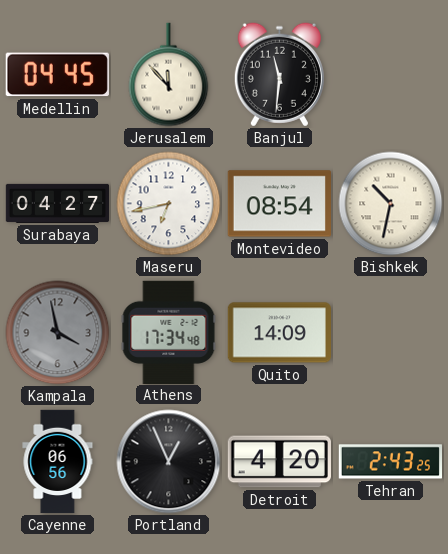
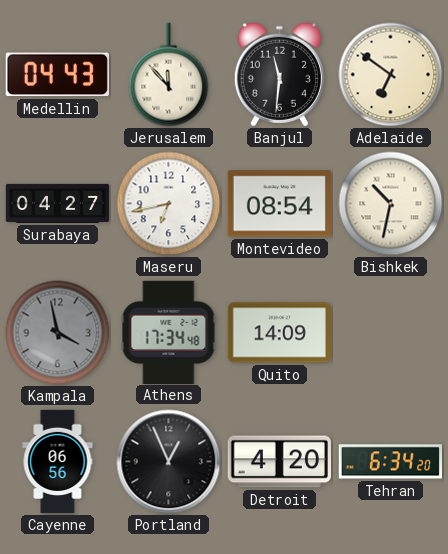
Medellin: 04:45 -> 04:43 (57, 75)
Adelaide: none -> 6:51 (391, 75)
Tehran: 2:43 -> 6:34 (390, 462)
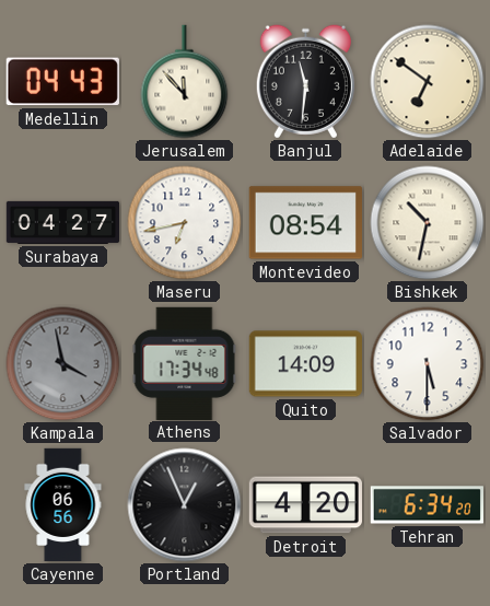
Salvador: none -> 5:30 (428, 364)
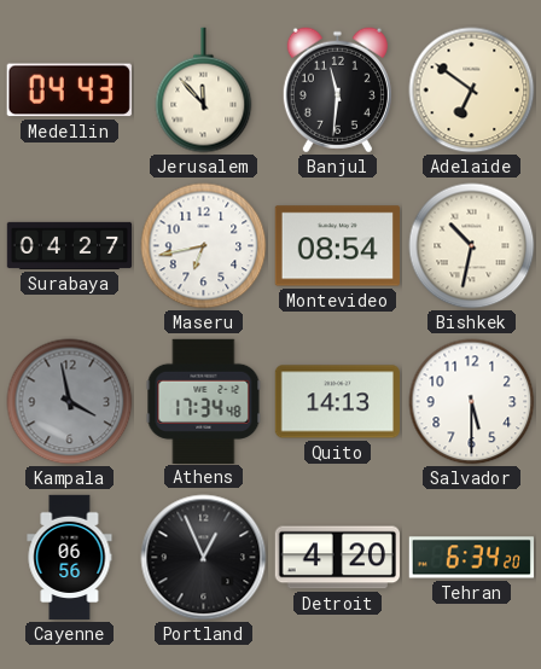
Quito: 14:09 -> 14:13 (337, 402)
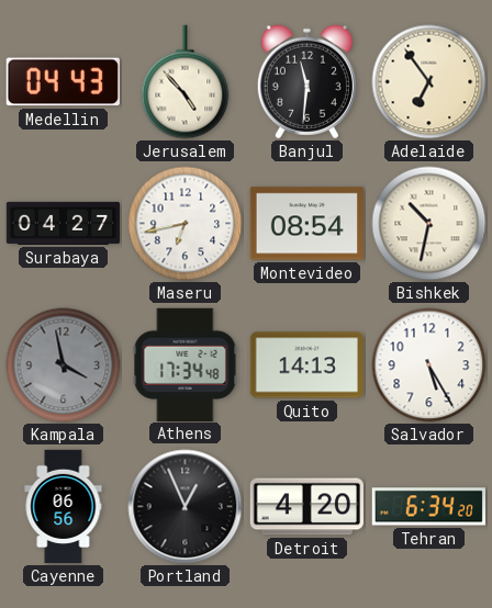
Jerusalem: 11:53 -> 4:53 (186, 82)
Adelaide: 6:51 -> 6:54 (429, 82)
Salvador: 5:30 -> 5:25 (429, 365)
